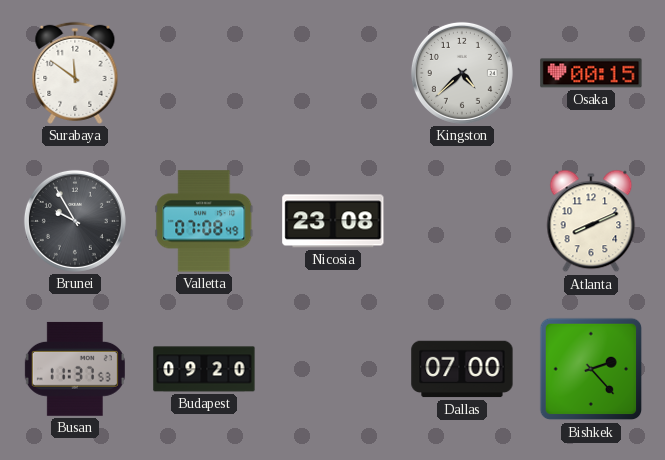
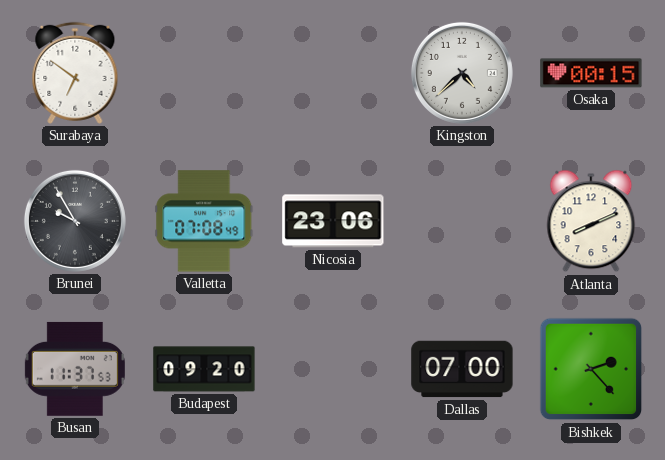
Surabaya: 11:51 -> 6:51 (75, 73)
Nicosia: 23:08 -> 23:06 (333, 221)
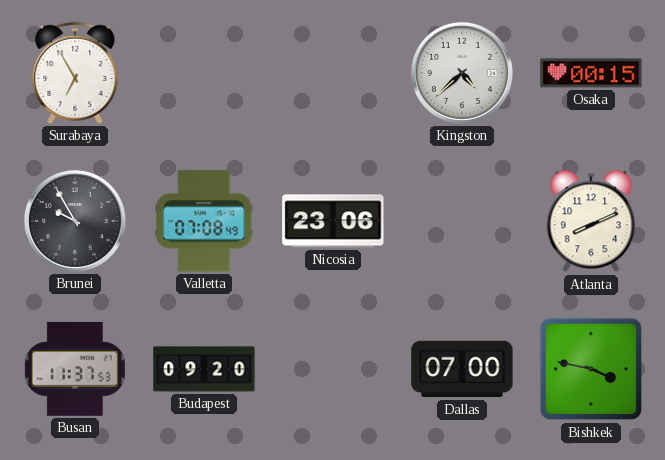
Surabaya: 6:51 -> 6:55 (75, 73)
Bishkek: 2:23 -> 3:47 (591, 369)
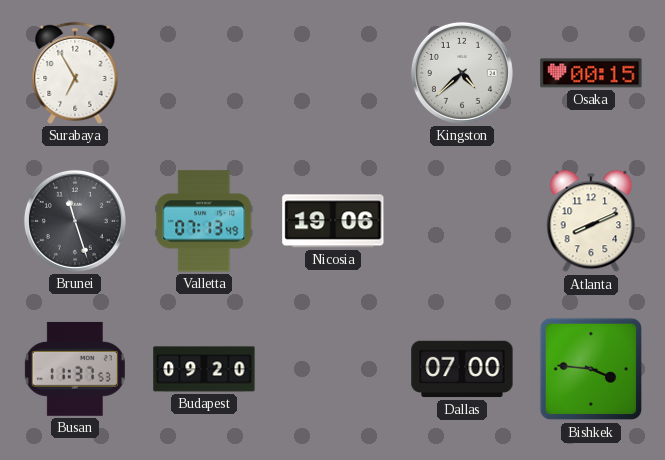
Brunei: 9:55 -> 11:27 (75, 221)
Valletta: 07:08 -> 07:13 (204, 221)
Nicosia: 23:06 -> 19:06 (333, 221)
Bishkek: 3:47 -> 3:46 (591, 369)
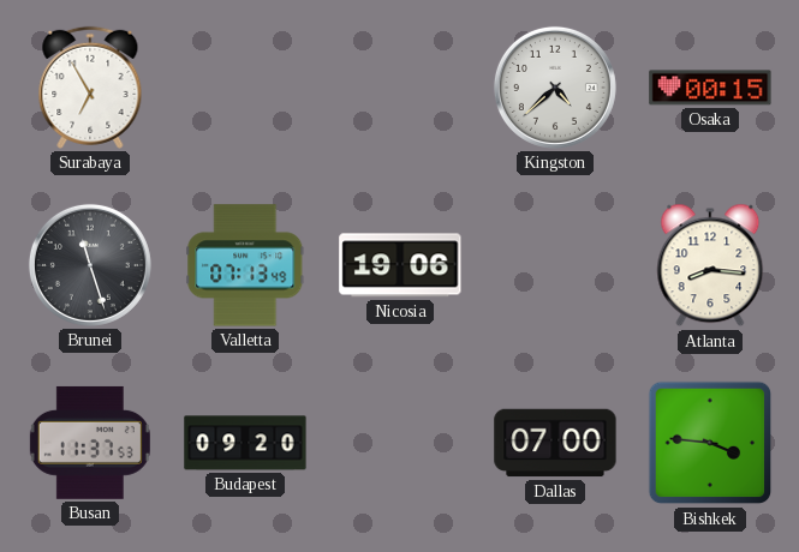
Atlanta: 8:11 -> 8:16 (710, 265)
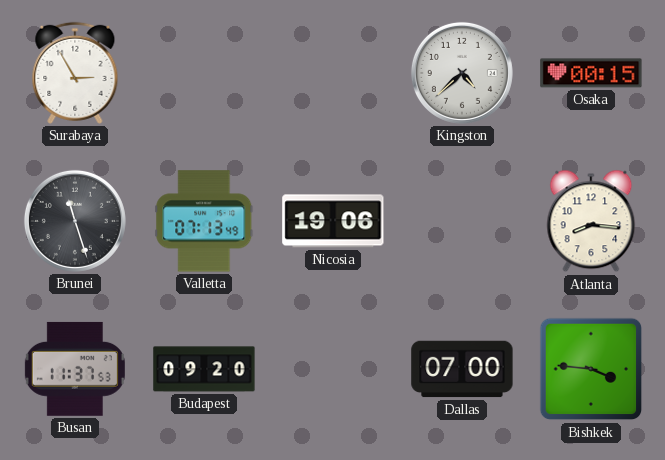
Surabaya: 6:55 -> 2:55 (75, 73)
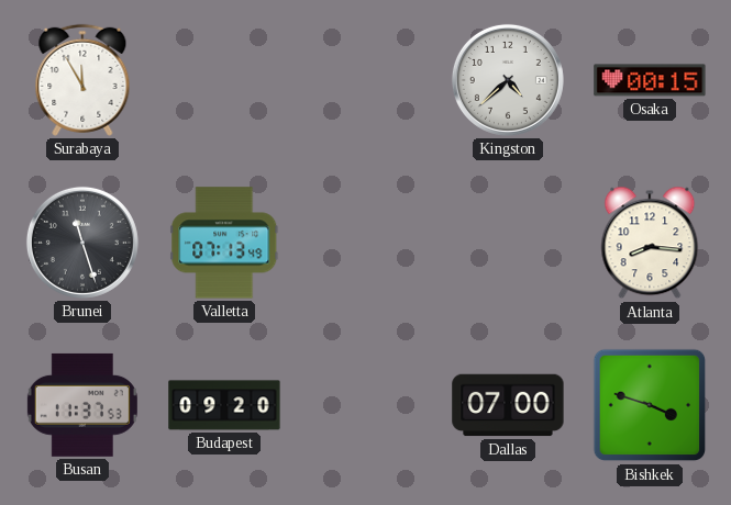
Surabaya: 2:55 -> 11:55 (82, 80)
Nicosia: 19:06 -> none (333, 221)
Bishkek: 3:46 -> 3:48 (650, 405)
